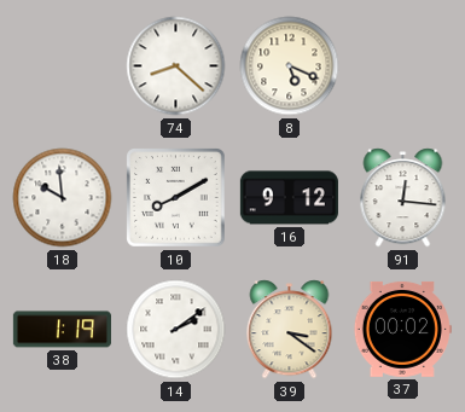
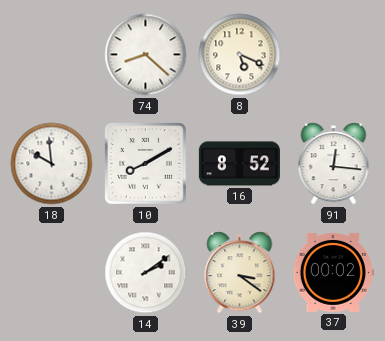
16: 9:12 -> 8:52 (239, 164)
38: 1:19 -> none (62, 330)
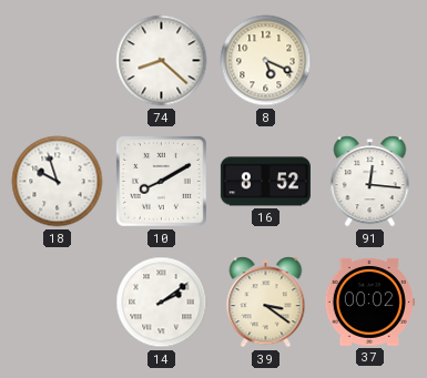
18: 9:59 -> 9:57 (58, 182)
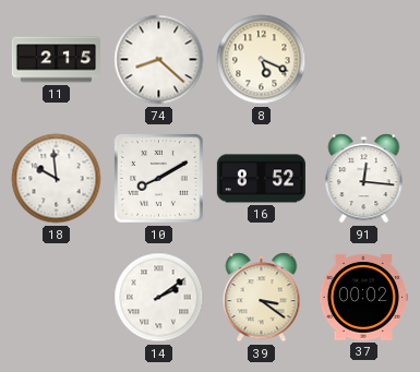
11: none -> 2:15 (56, 60)
18: 9:57 -> 9:59 (57, 179)
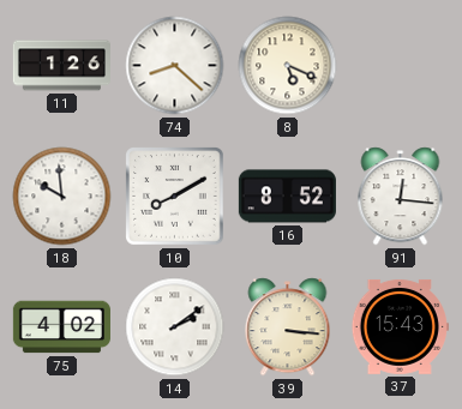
11: 2:15 -> 1:26 (61, 66)
75: none -> 4:02 (61, 327)
39: 3:21 -> 3:16 (288, 327)
37: 00:02 -> 15:43 (400, 326)
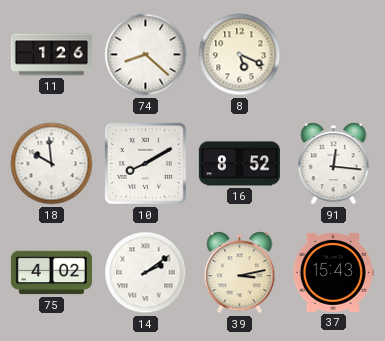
39: 3:16 -> 3:13 (240, 273)
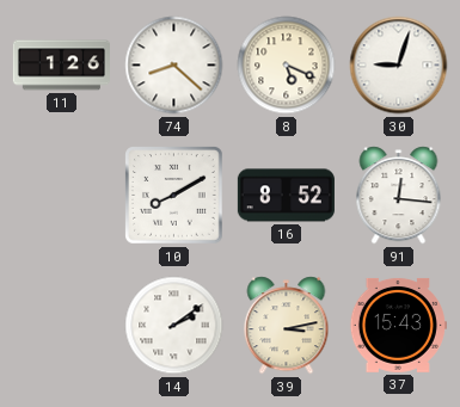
30: none -> 9:03 (399, 66)
18: 9:59 -> none (52, 164)
75: 4:02 -> none (51, 273)
